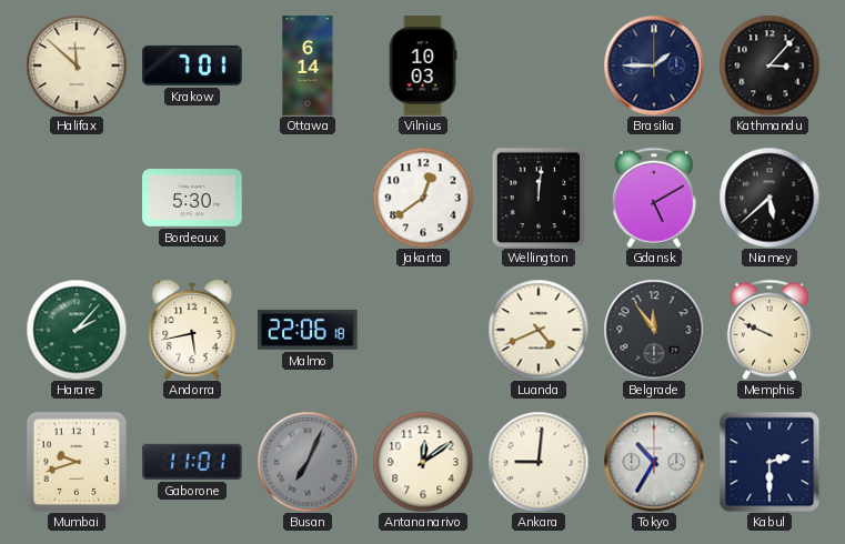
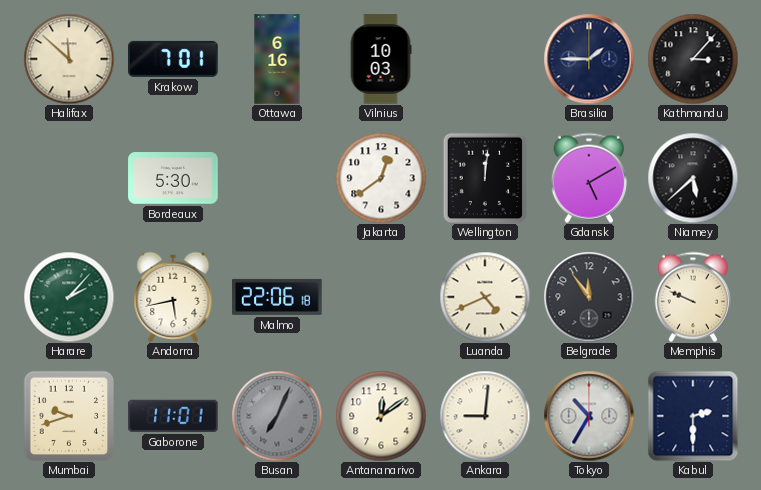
Ottawa: 6:14 -> 6:16 (277, 59)
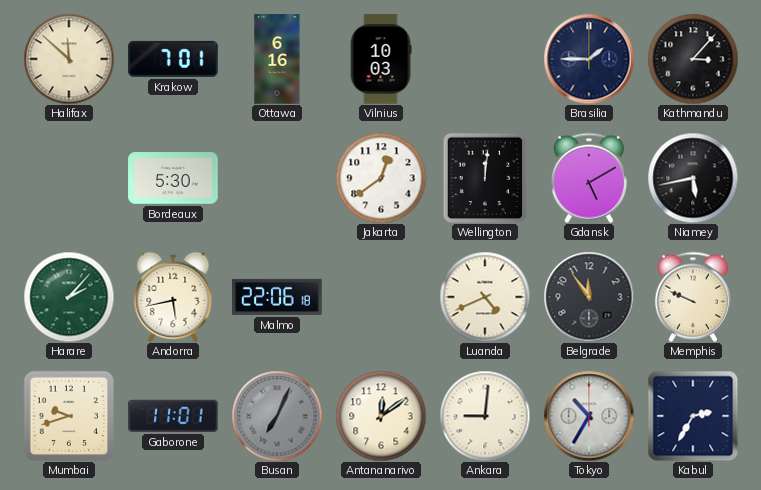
Niamey: 5:38 -> 5:43 (693, 178)
Kabul: 2:30 -> 2:35 (693, 416)
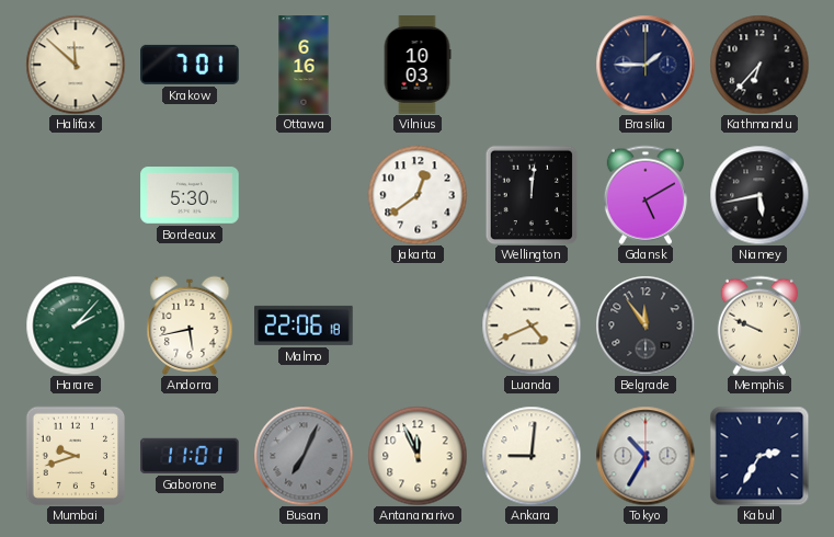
Kathmandu: 3:07 -> 6:37 (759, 65)
Antananarivo: 12:09 -> 11:56 (418, 456)
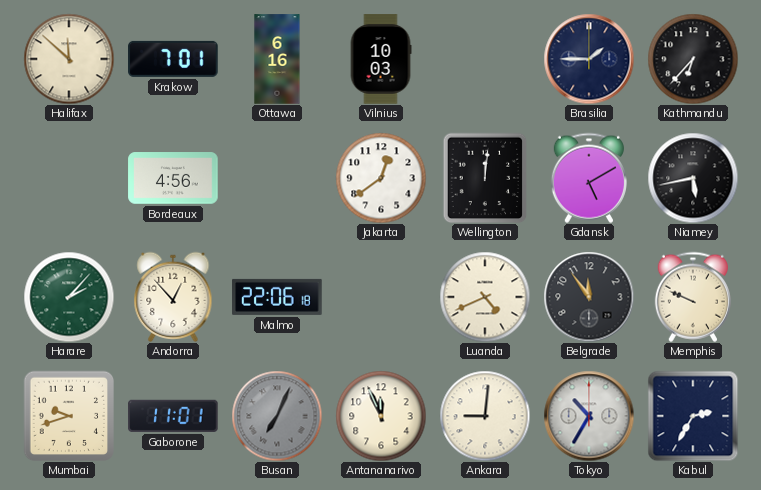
Bordeaux: 5:30 -> 4:56 (173, 178)
Andorra: 5:43 -> 12:53 (173, 296)
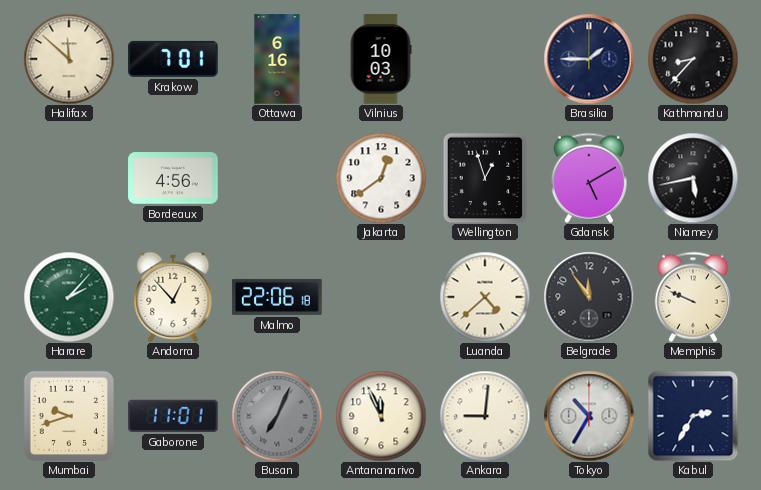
Kathmandu: 6:37 -> 8:37 (693, 59)
Wellington: 12:01 -> 12:57 (485, 178)
Luanda: 4:41 -> 4:38 (485, 297)
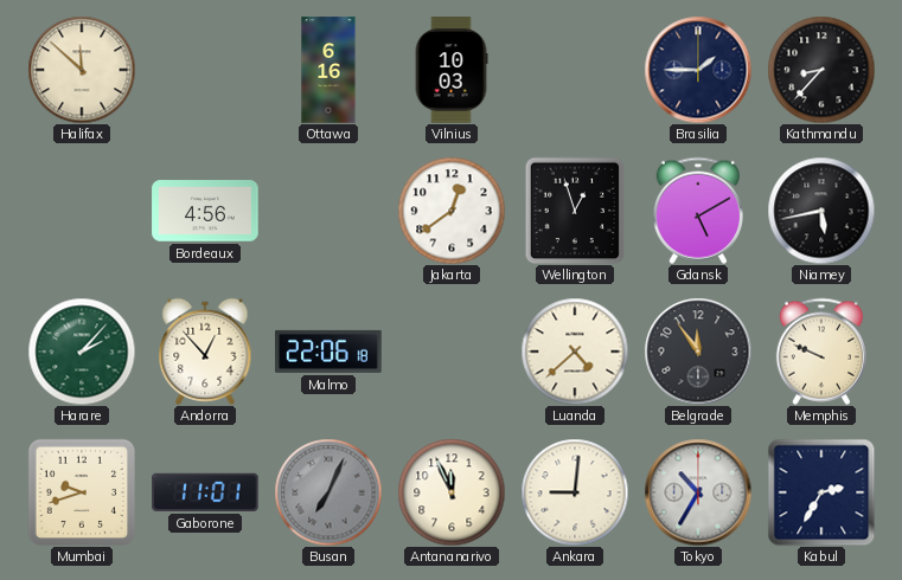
Krakow: 7:01 -> none (173, 59)
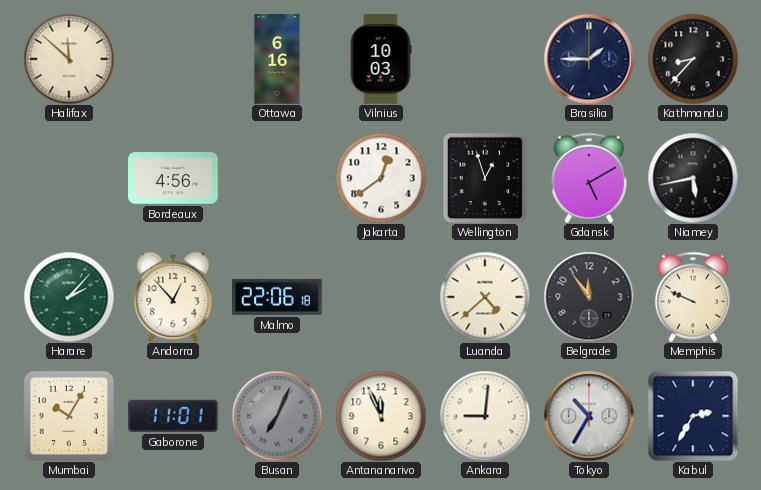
Mumbai: 9:42 -> 10:05 (68, 415)
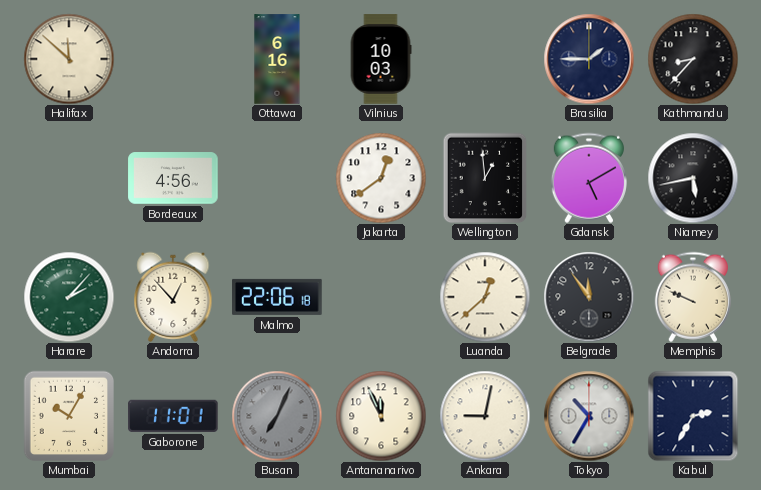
Wellington: 12:57 -> 12:59 (485, 178)
Luanda: 4:38 -> 12:38 (485, 297)
Ankara: 9:01 -> 9:02 (485, 416)
